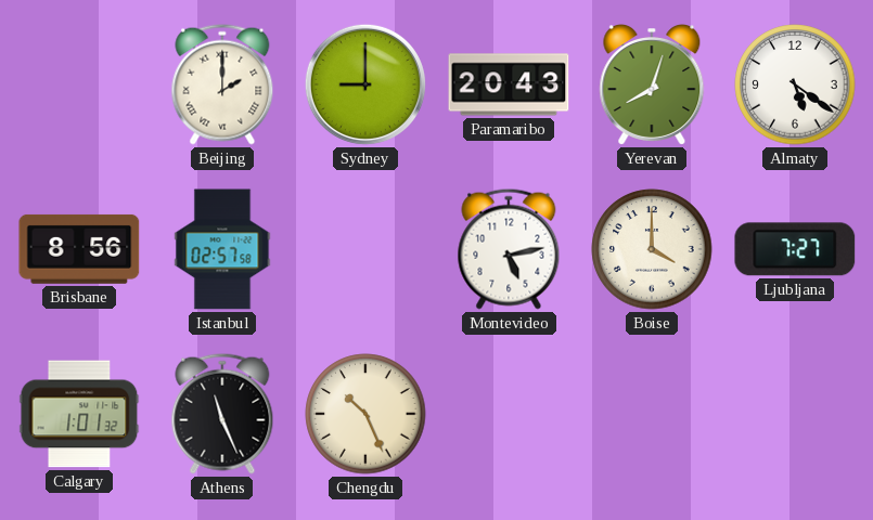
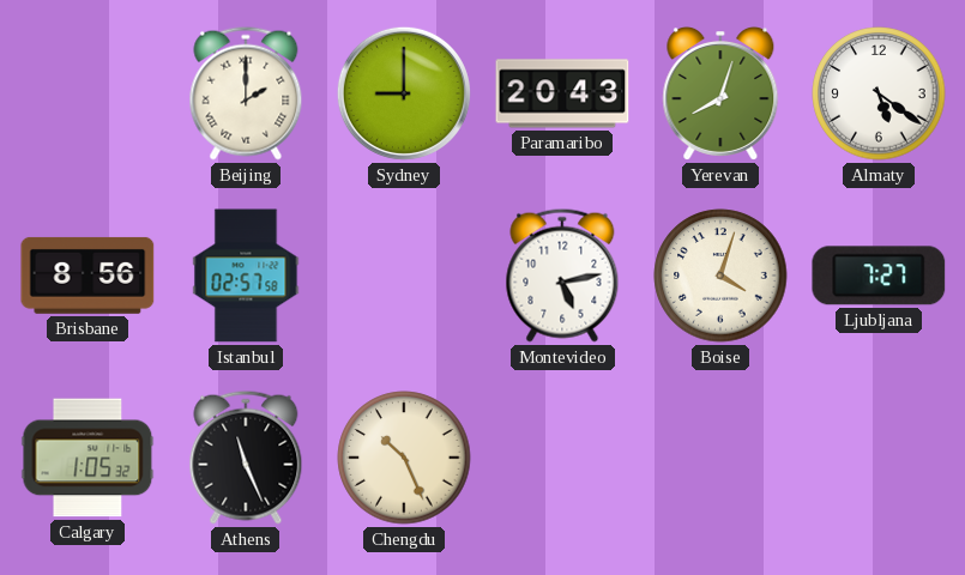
Boise: 4:00 -> 4:03 (720, 276)
Calgary: 1:01 -> 1:05 (88, 458)
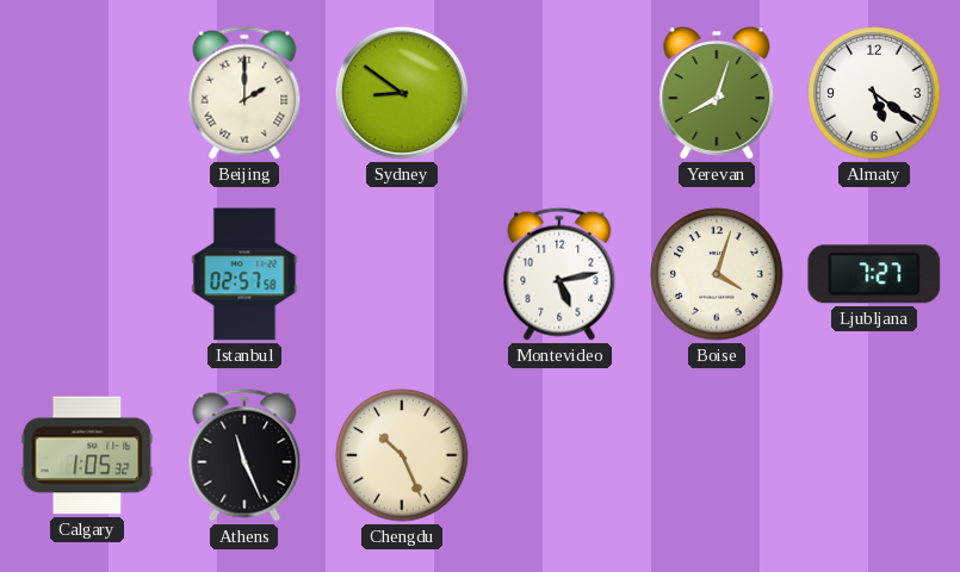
Sydney: 9:00 -> 8:51 (402, 93)
Paramaribo: 20:43 -> none (562, 93)
Brisbane: 8:56 -> none (88, 276)
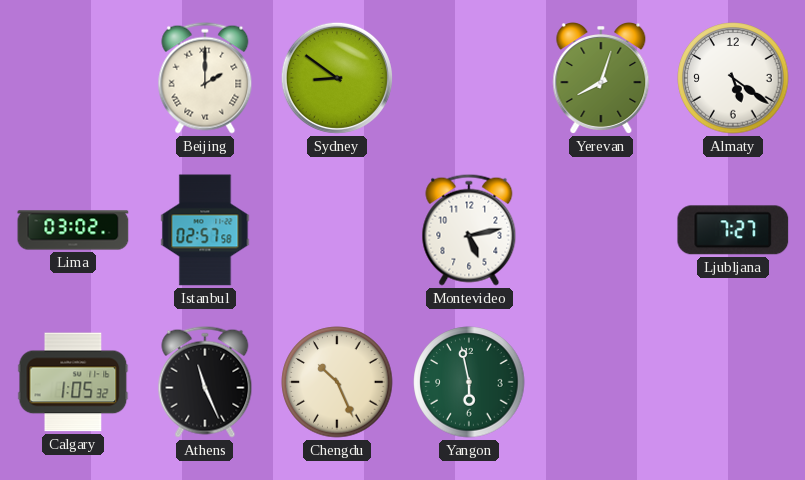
Lima: none -> 03:02 (73, 230)
Boise: 4:03 -> none (717, 274)
Yangon: none -> 5:58 (469, 382)
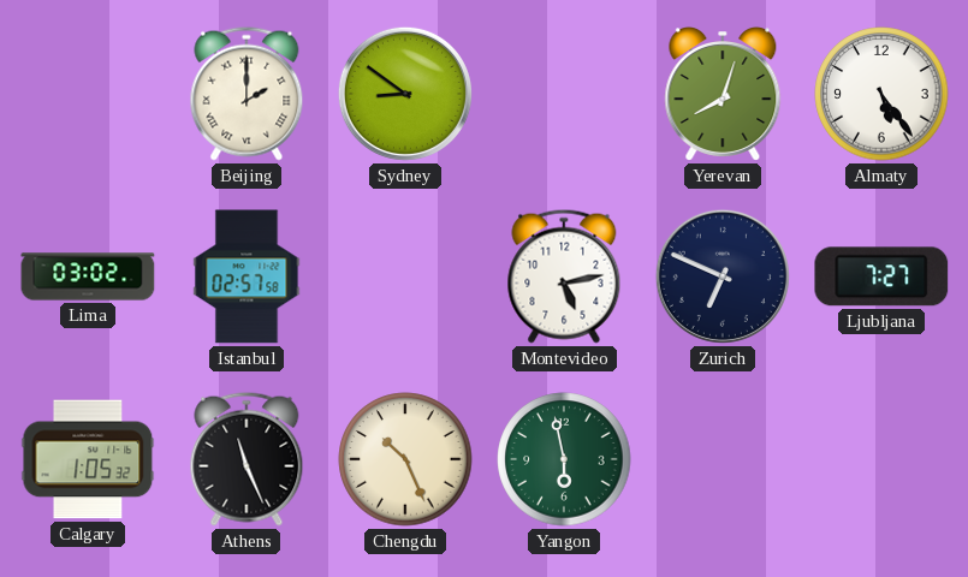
Almaty: 5:21 -> 5:24 (881, 94)
Zurich: none -> 6:49 (723, 276)
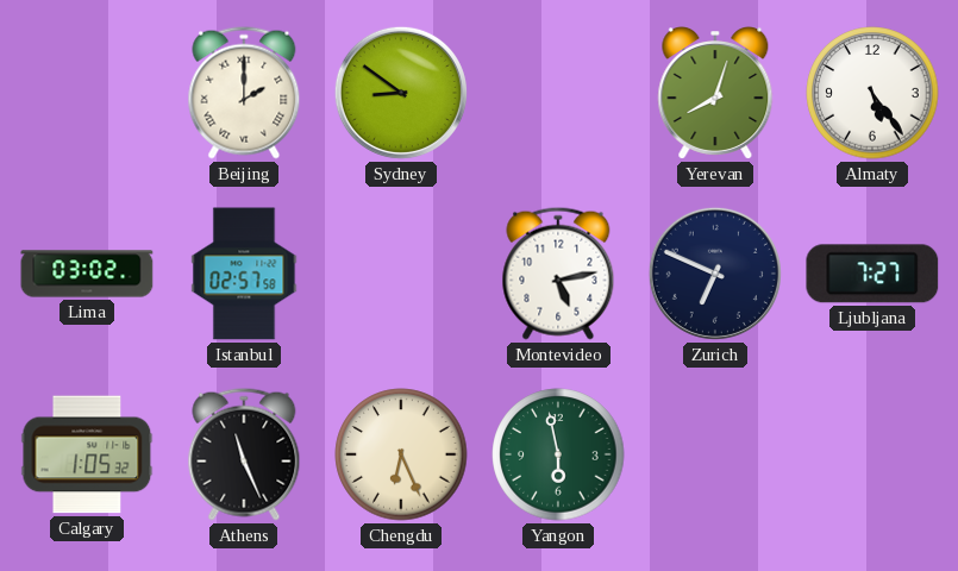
Chengdu: 10:26 -> 6:26 (401, 454)
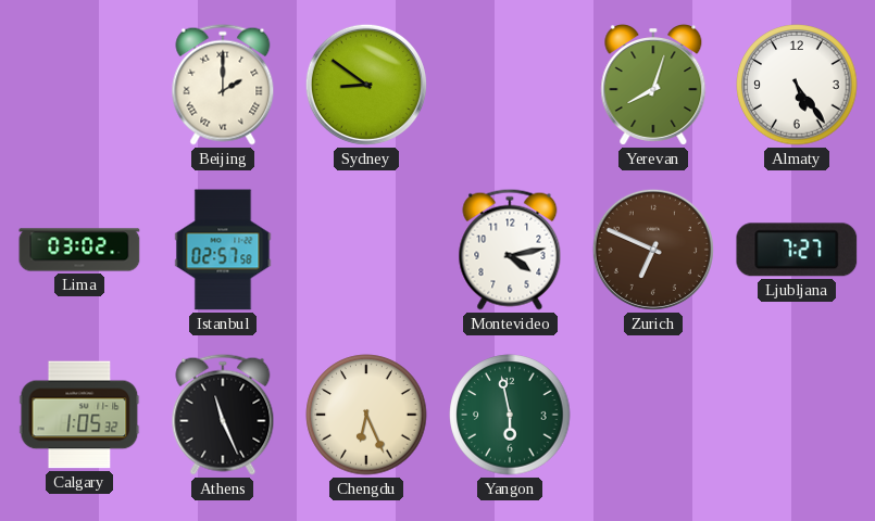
Montevideo: 5:13 -> 4:13 (510, 250)
Zurich dial: navy -> brown (653, 250)
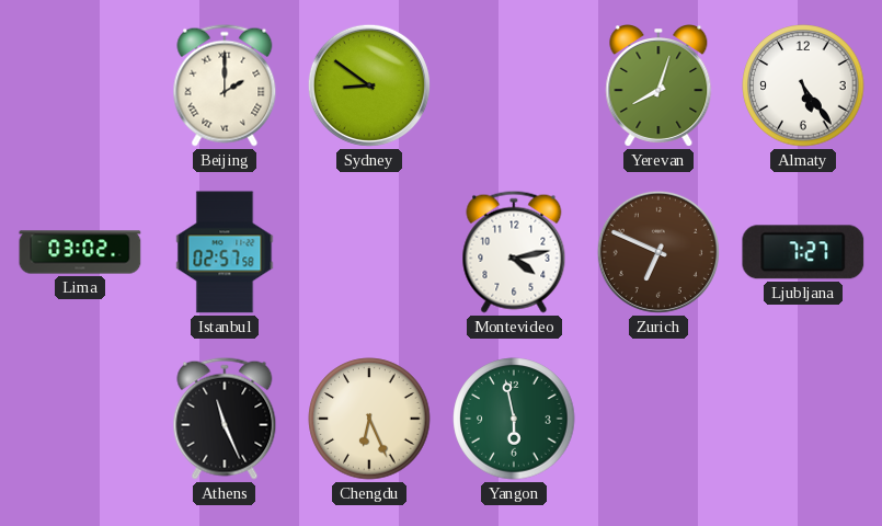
Calgary: 1:05 -> none (79, 415)
